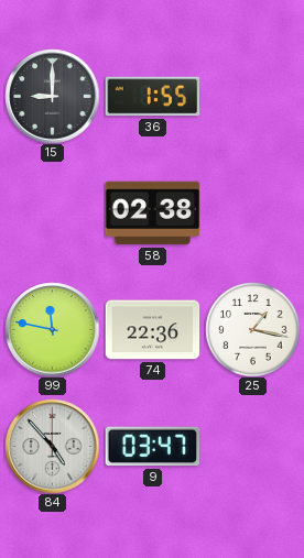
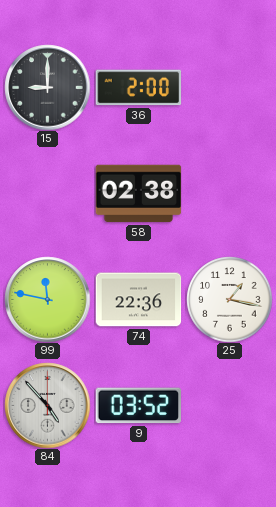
36: 1:55 -> 2:00 (138, 88)
9: 03:47 -> 03:52 (138, 406)
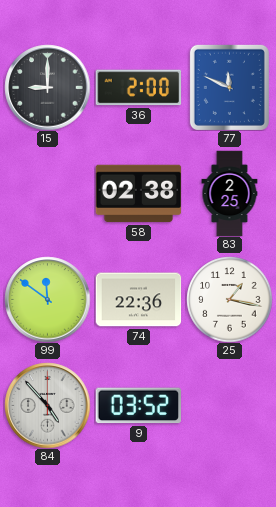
77: none -> 11:49 (229, 87)
83: none -> 2:25 (230, 193)
99: 11:47 -> 11:51 (47, 299)
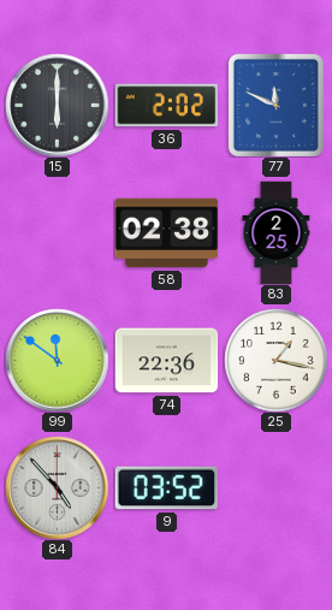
15: 9:00 -> 6:00 (57, 105)
36: 2:00 -> 2:02 (166, 106)
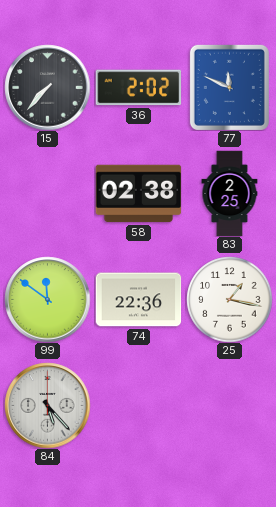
15: 6:00 -> 7:37 (47, 87)
84: 4:53 -> 5:23 (47, 405)
9: 03:52 -> none (166, 488)
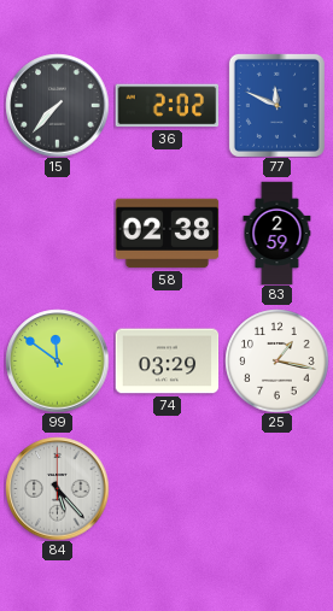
83: 2:25 -> 2:59 (277, 233)
74: 22:36 -> 03:29 (166, 362)
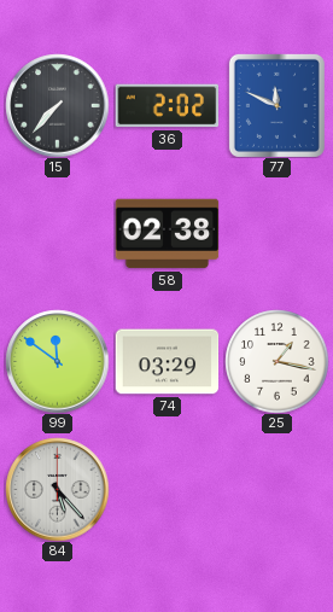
83: 2:59 -> none (277, 233)
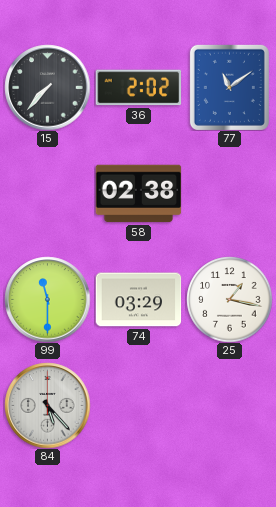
77: 11:49 -> 11:09 (229, 87)
99: 11:51 -> 11:30 (47, 299)
